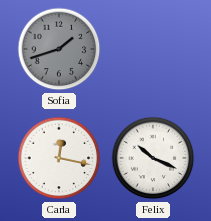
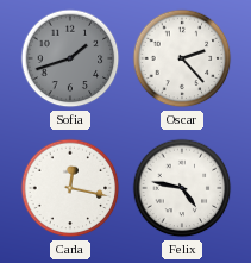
Oscar: none -> 2:23 (182, 58)
Felix: 10:19 -> 4:47 (182, 188)
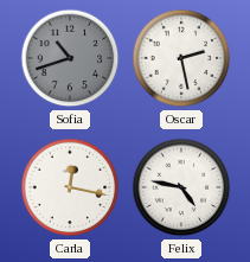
Sofia: 1:42 -> 10:42 (70, 58)
Oscar: 2:23 -> 2:28 (181, 58)
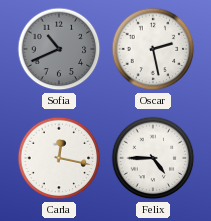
Sofia: 10:42 -> 10:41 (59, 49)
Felix: 4:47 -> 4:45 (153, 158)
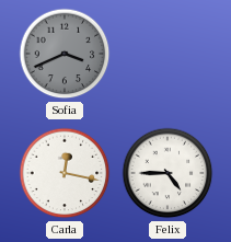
Sofia: 10:41 -> 3:41 (65, 54)
Oscar: 2:28 -> none (153, 49)
